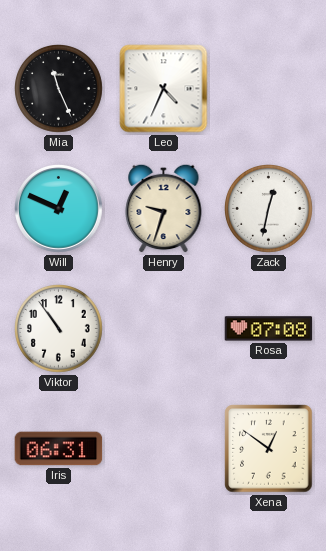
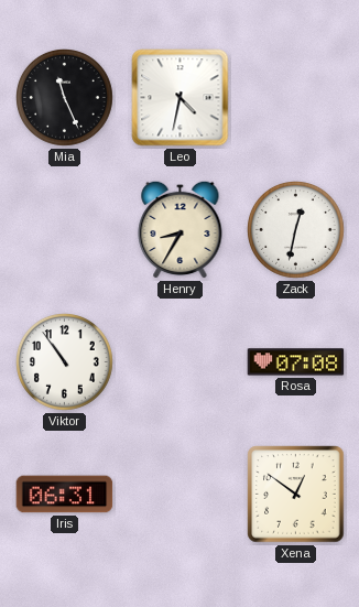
Leo: 4:34 -> 4:32 (181, 98)
Will: 12:49 -> none (59, 209)
Henry: 9:33 -> 8:35 (181, 229)
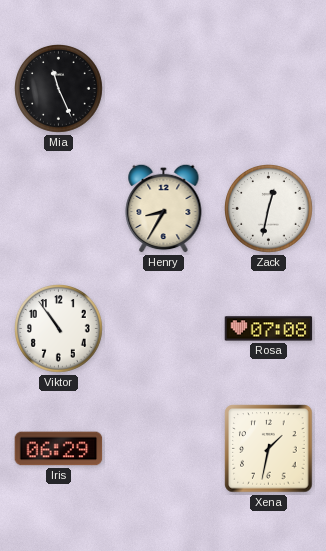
Leo: 4:32 -> none (181, 98)
Iris: 06:31 -> 06:29 (59, 449)
Xena: 12:51 -> 1:32 (269, 449)
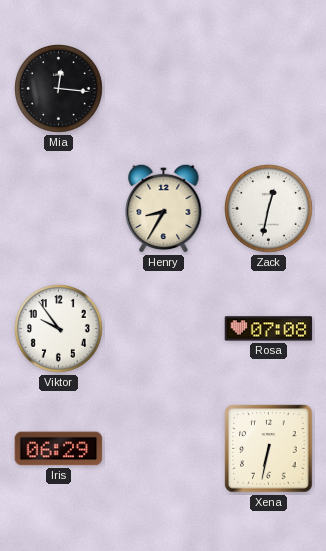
Mia: 11:26 -> 12:16 (59, 89)
Viktor: 10:54 -> 9:54 (59, 329)
Xena: 1:32 -> 6:32 (269, 449)
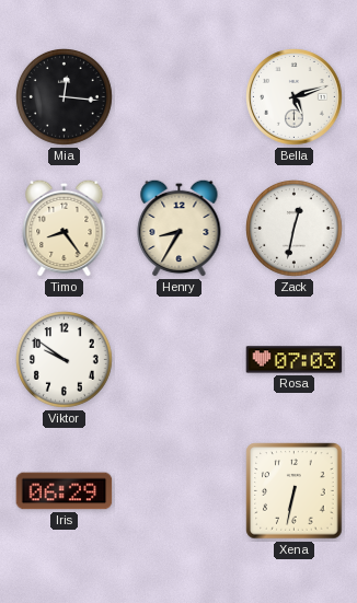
Bella: none -> 5:12 (295, 97)
Timo: none -> 8:24 (65, 228)
Viktor: 9:54 -> 9:51 (65, 360)
Rosa: 07:08 -> 07:03 (295, 360)
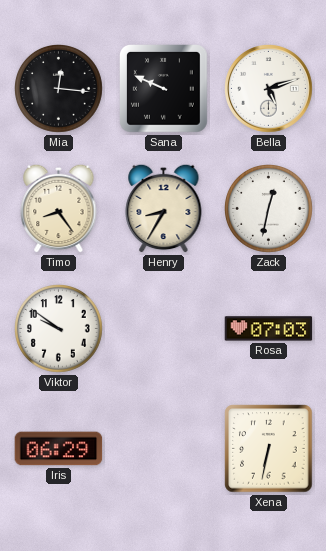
Sana: none -> 9:49 (164, 89)
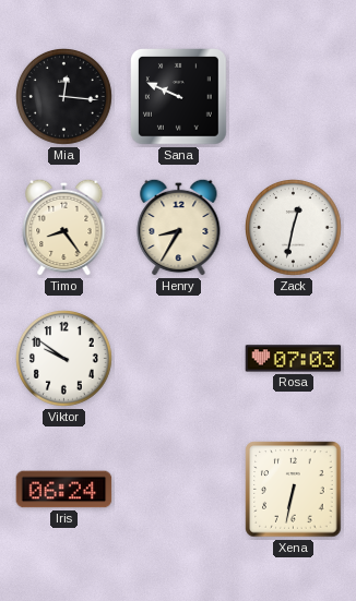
Bella: 5:12 -> none (269, 89)
Iris: 06:29 -> 06:24 (64, 490)
